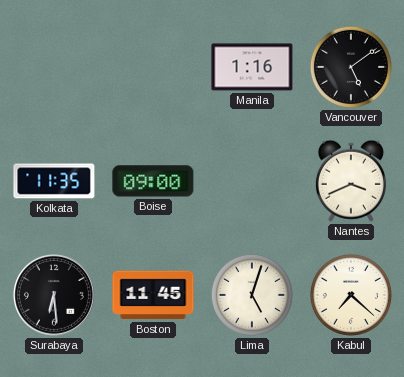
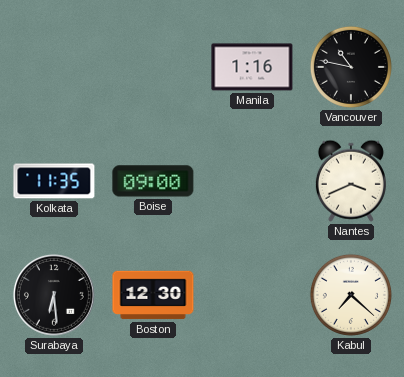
Vancouver: 5:09 -> 10:47 (351, 67)
Boston: 11:45 -> 12:30 (153, 295)
Lima: 5:03 -> none (252, 295)
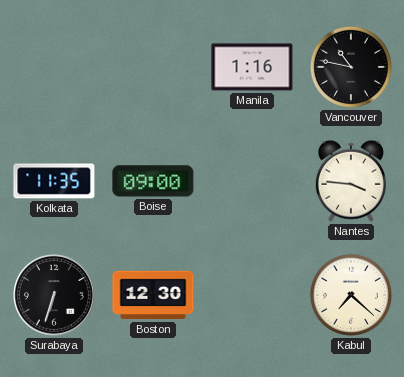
Nantes: 3:41 -> 3:46 (351, 181)
Surabaya: 6:29 -> 6:33 (54, 295)
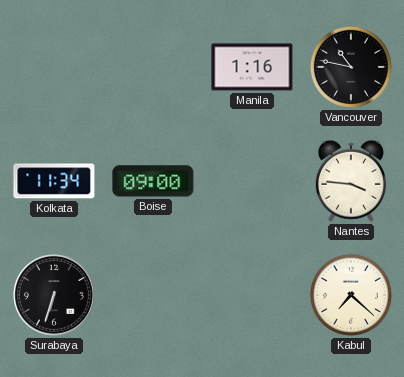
Kolkata: 11:35 -> 11:34 (54, 181)
Boston: 12:30 -> none (153, 295)
